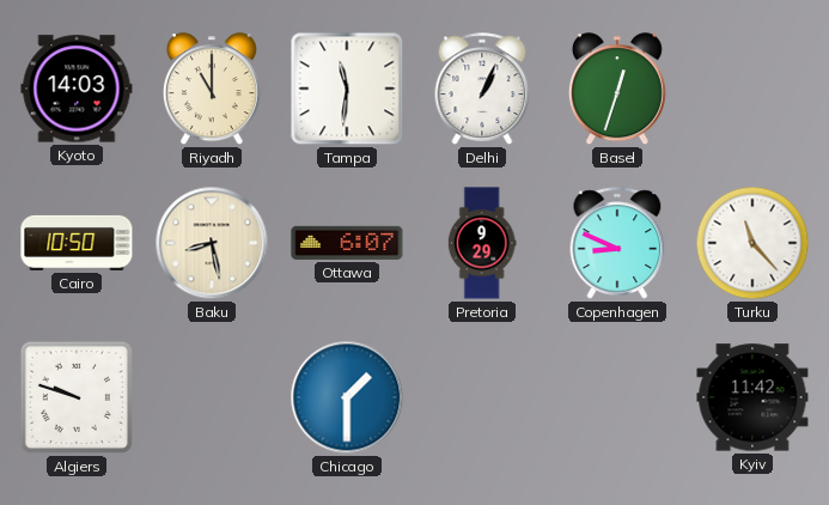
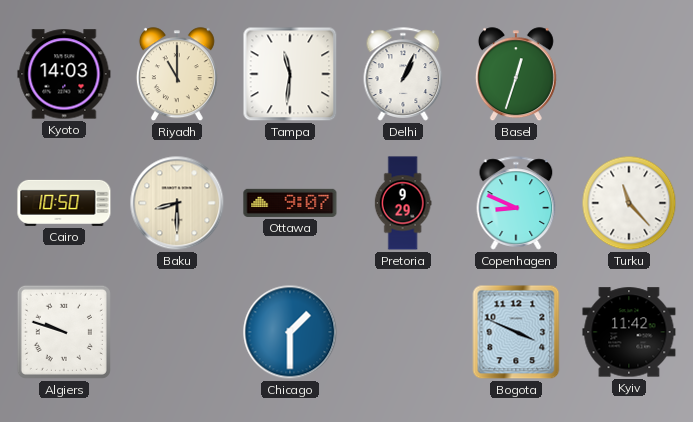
Baku: 8:28 -> 8:30 (177, 203)
Ottawa: 6:07 -> 9:07 (290, 203)
Bogota: none -> 3:49 (516, 332)
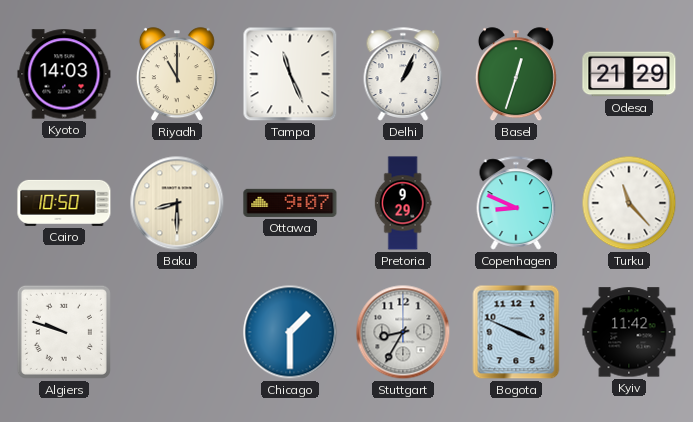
Tampa: 11:31 -> 11:26 (290, 74)
Odesa: none -> 21:29 (629, 74)
Stuttgart: none -> 8:35 (403, 332)
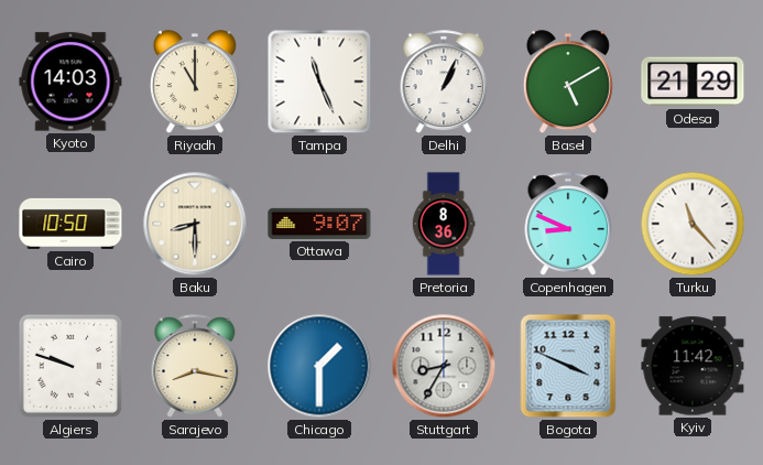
Basel: 12:33 -> 5:10 (568, 83)
Pretoria: 9:29 -> 8:36 (444, 224)
Sarajevo: none -> 8:17 (195, 366)
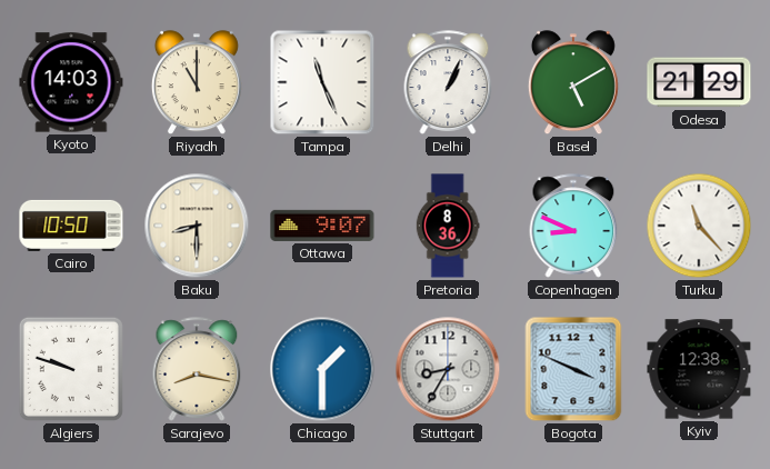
Kyiv: 11:42 -> 12:38 (699, 369)
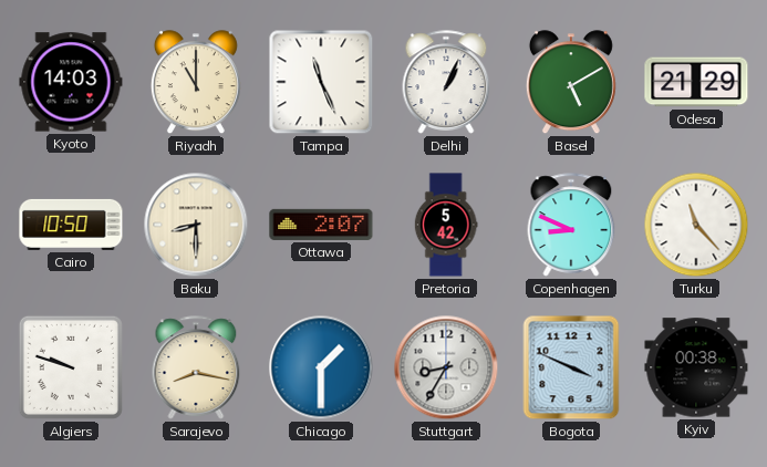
Ottawa: 9:07 -> 2:07 (321, 225)
Pretoria: 8:36 -> 5:42 (446, 225)
Kyiv: 12:38 -> 00:38 (696, 367)
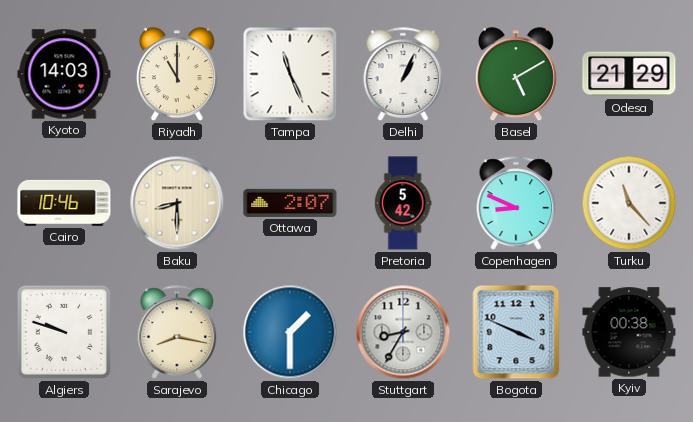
Cairo: 10:50 -> 10:46 (64, 203)
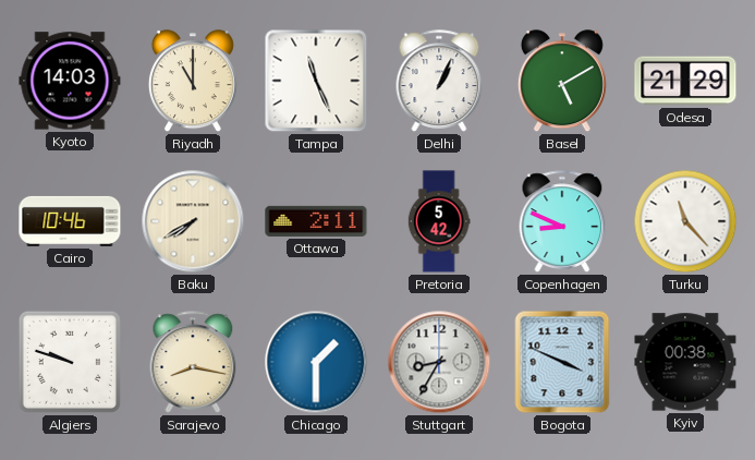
Baku: 8:30 -> 7:40 (193, 221)
Ottawa: 2:07 -> 2:11 (316, 221)
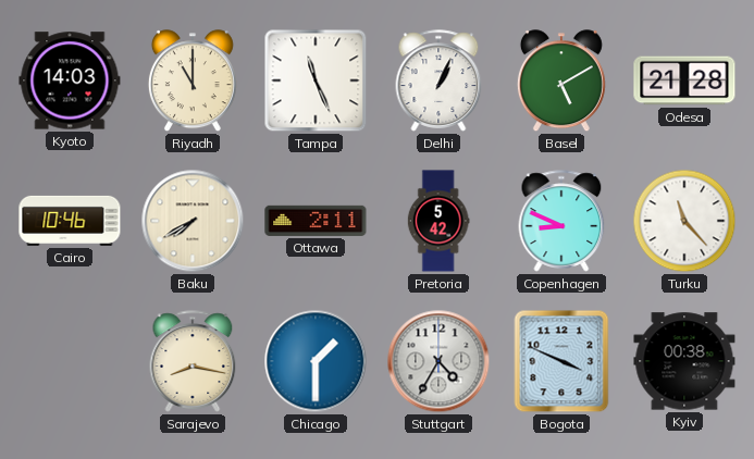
Odesa: 21:29 -> 21:28 (684, 80)
Algiers: 9:48 -> none (70, 362)
Stuttgart: 8:35 -> 4:35 (438, 361)
